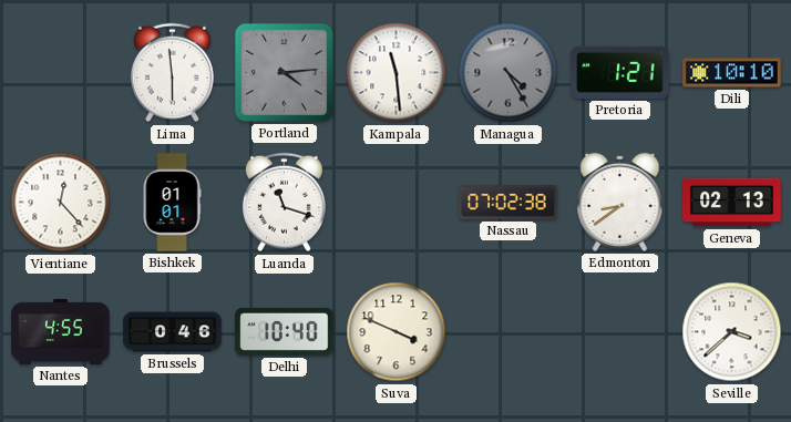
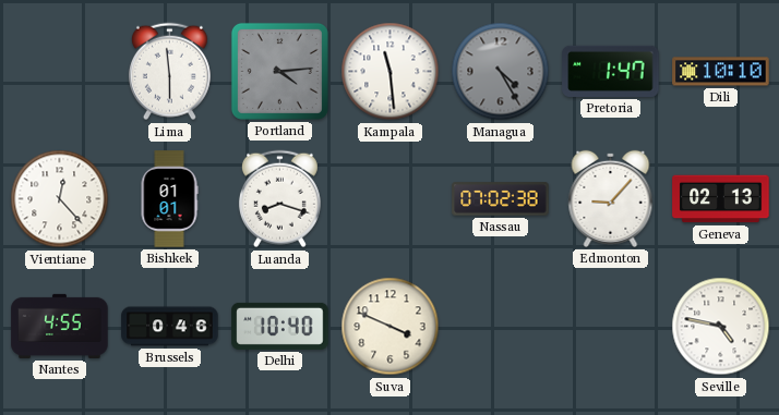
Pretoria: 1:21 -> 1:47 (611, 71)
Luanda: 11:18 -> 8:18 (279, 199)
Edmonton: 8:39 -> 9:07 (611, 198)
Seville: 3:38 -> 4:47 (721, 327)
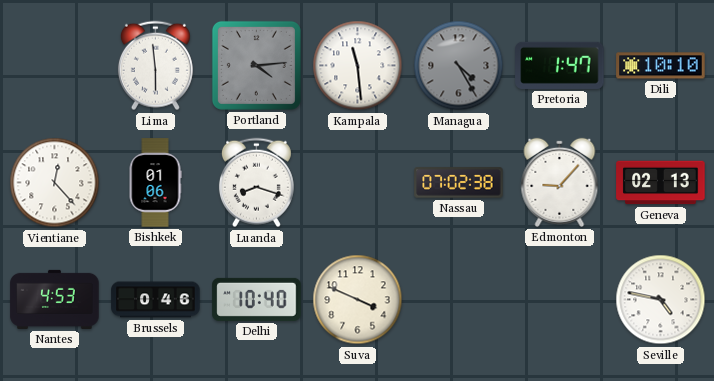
Bishkek: 01:01 -> 01:06 (155, 183)
Nantes: 4:55 -> 4:53 (55, 299)
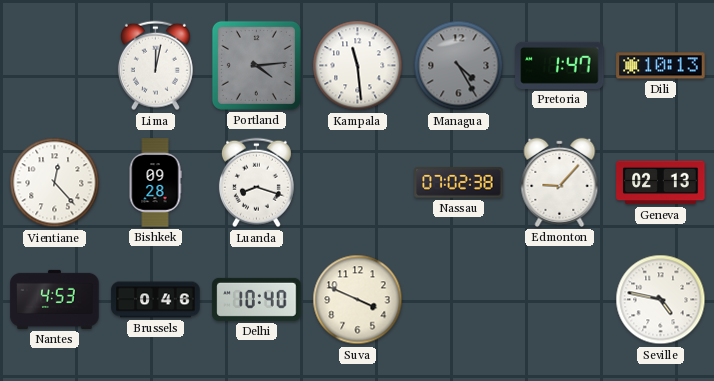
Lima: 5:59 -> 12:02 (155, 66)
Dili: 10:10 -> 10:13 (661, 66)
Bishkek: 01:06 -> 09:28 (155, 183)
